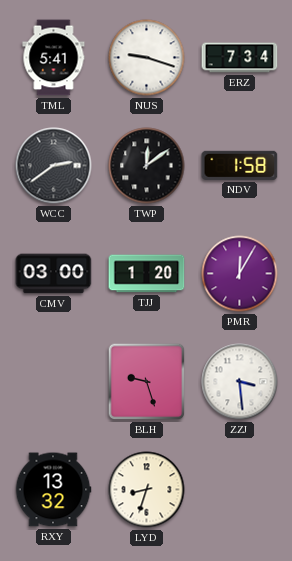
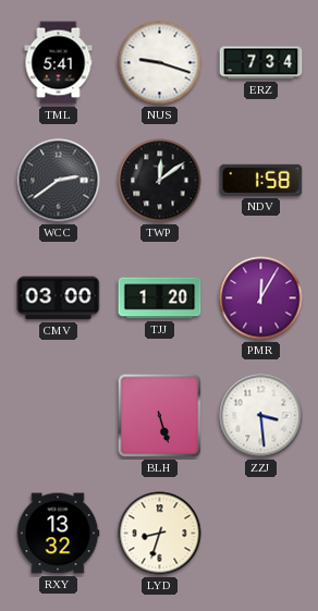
BLH: 9:27 -> 5:27 (160, 416)
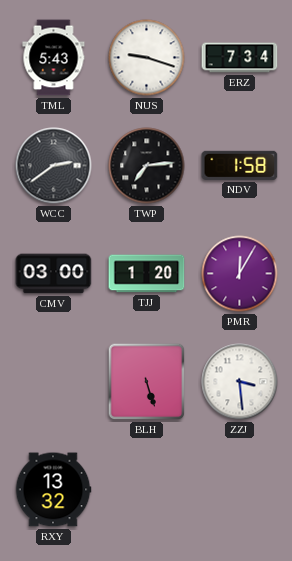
TML: 5:41 -> 5:43 (54, 58)
TWP: 12:09 -> 7:14 (147, 166)
LYD: 8:33 -> none (160, 534)
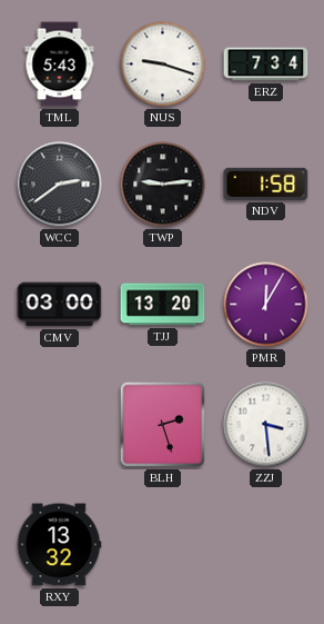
TWP: 7:14 -> 9:14 (163, 185)
TJJ: 1:20 -> 13:20 (163, 305)
BLH: 5:27 -> 2:27 (163, 425)
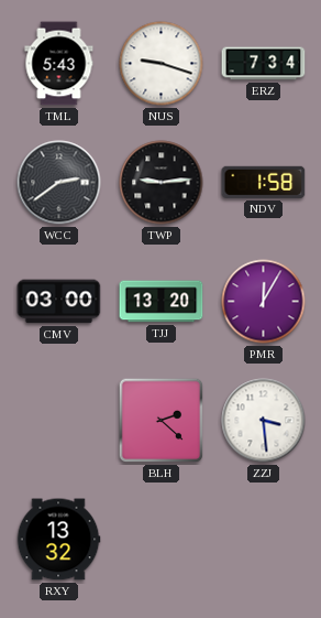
BLH: 2:27 -> 2:22 (162, 421)
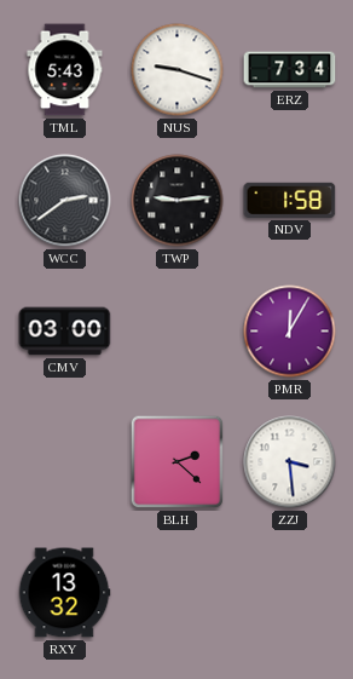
TJJ: 13:20 -> none (162, 302)
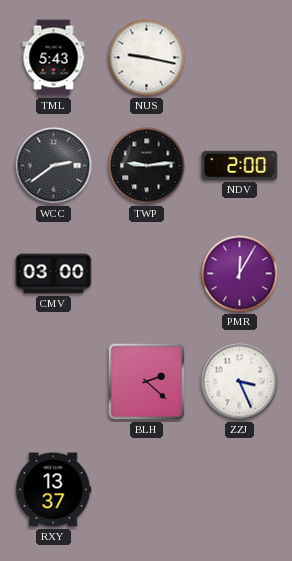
NUS: 9:18 -> 9:17 (147, 58)
ERZ: 7:34 -> none (290, 70)
NDV: 1:58 -> 2:00 (240, 165)
ZZJ: 3:29 -> 3:26 (240, 382)
RXY: 13:32 -> 13:37 (53, 490)
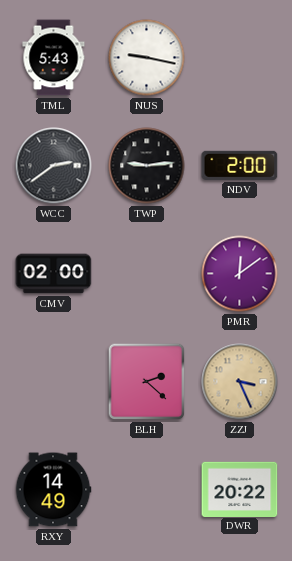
CMV: 03:00 -> 02:00 (54, 274)
PMR: 12:05 -> 12:09 (240, 274)
ZZJ dial: white -> champagne (240, 382)
RXY: 13:37 -> 14:49 (53, 490)
DWR: none -> 20:22 (240, 489)
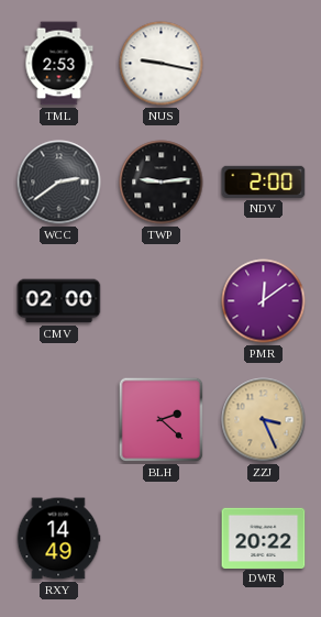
TML: 5:43 -> 2:53 (59, 64)
